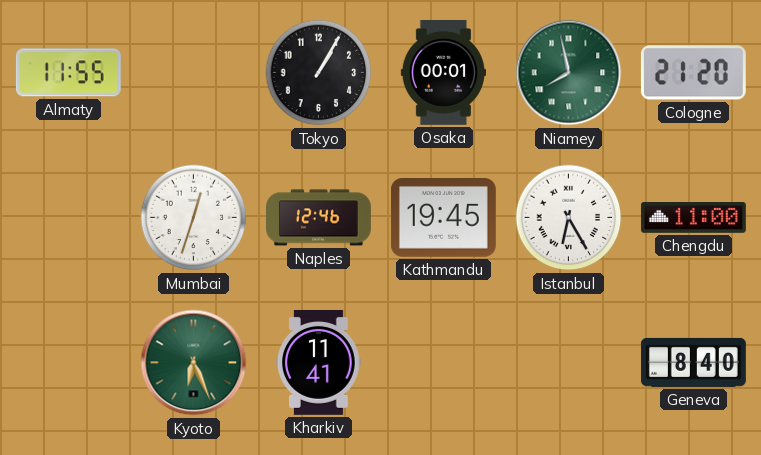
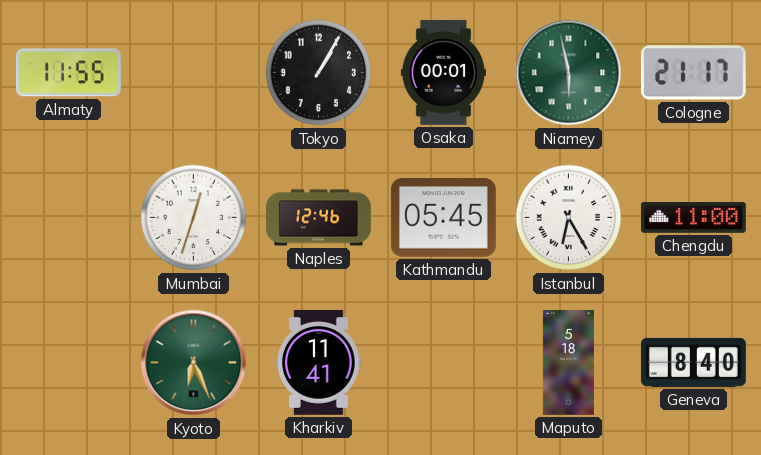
Niamey: 7:58 -> 5:58 (569, 73)
Cologne: 21:20 -> 21:17 (693, 73)
Kathmandu: 19:45 -> 05:45 (443, 218)
Maputo: none -> 5:18 (568, 363)
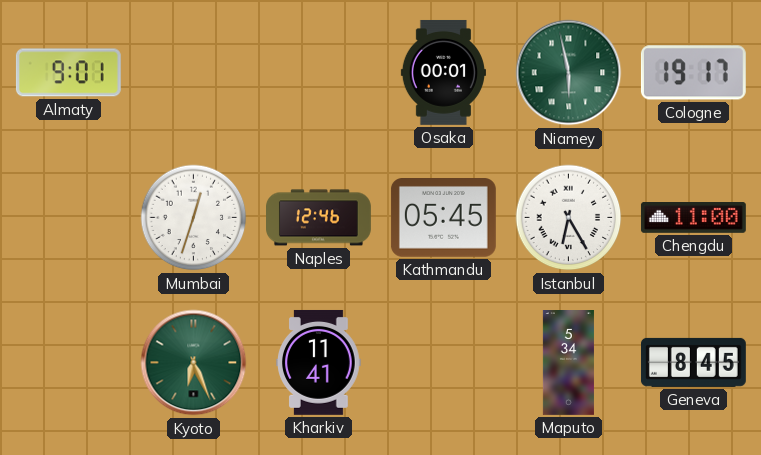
Almaty: 11:55 -> 9:01 (68, 73)
Tokyo: 1:05 -> none (319, 73)
Cologne: 21:17 -> 19:17 (693, 73)
Maputo: 5:18 -> 5:34 (568, 363)
Geneva: 8:40 -> 8:45 (693, 362)
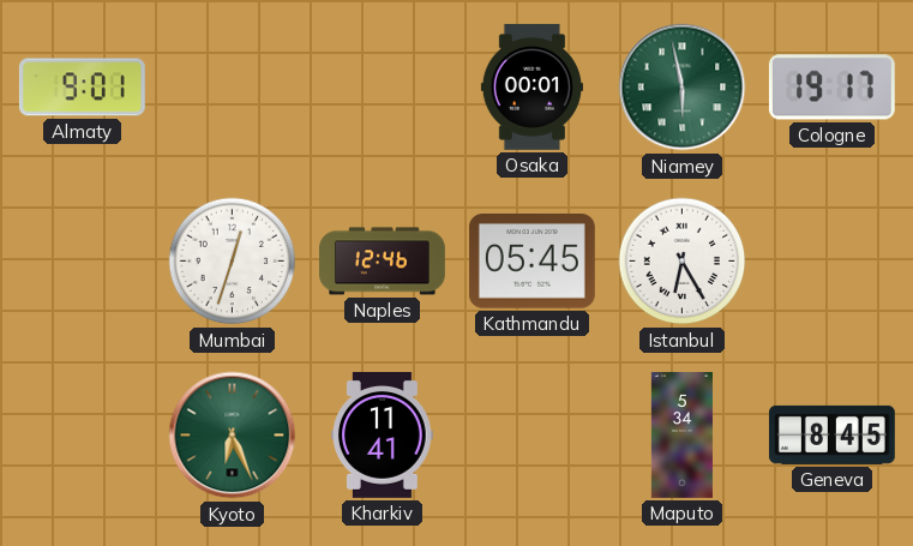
Chengdu: 11:00 -> none (693, 218)
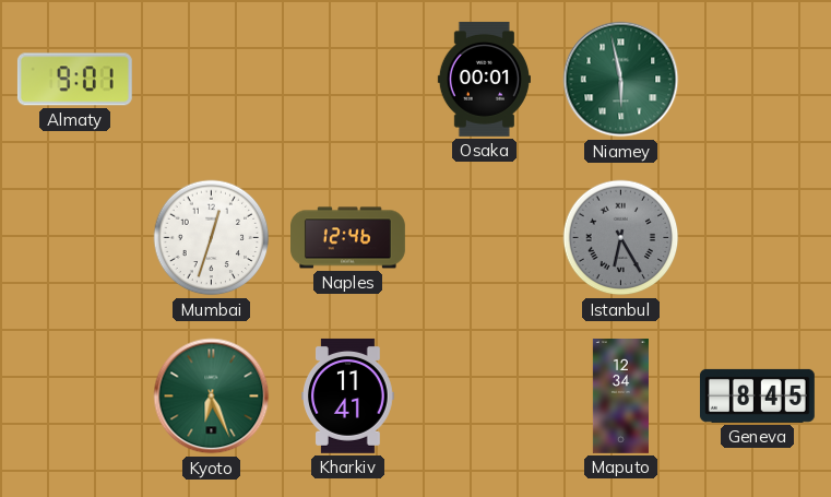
Cologne: 19:17 -> none (831, 88)
Kathmandu: 05:45 -> none (531, 262)
Istanbul dial: white -> grey (621, 238)
Maputo: 5:34 -> 12:34 (620, 397)
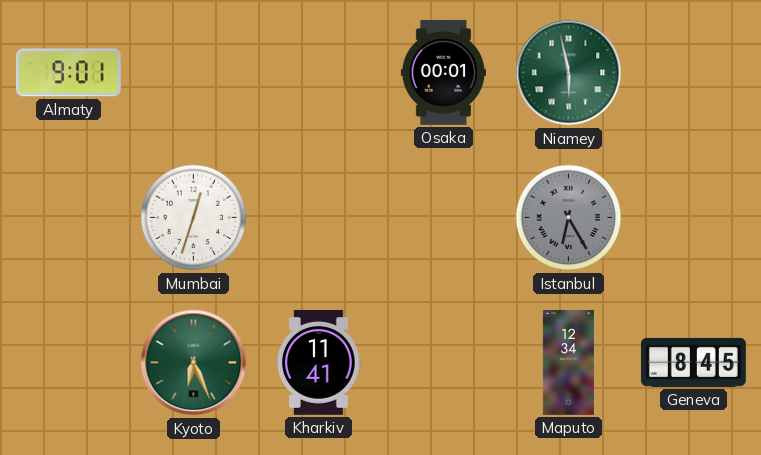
Naples: 12:46 -> none (348, 238)
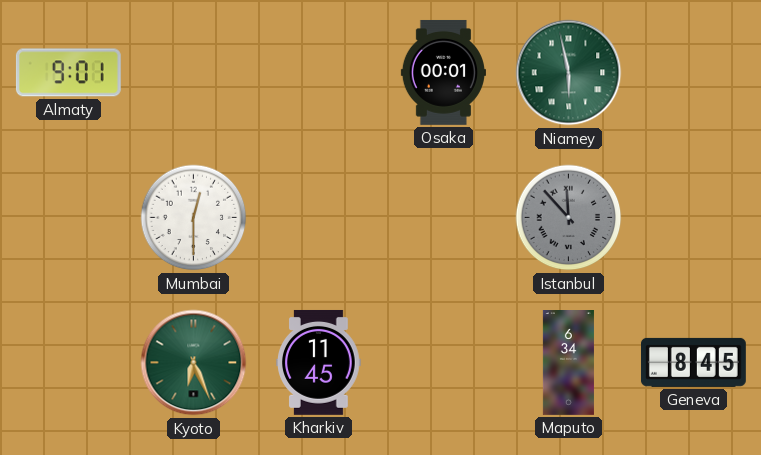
Mumbai: 12:33 -> 12:30 (194, 218)
Istanbul: 6:25 -> 11:53 (569, 218)
Kharkiv: 11:41 -> 11:45 (319, 362)
Maputo: 12:34 -> 6:34 (568, 363)
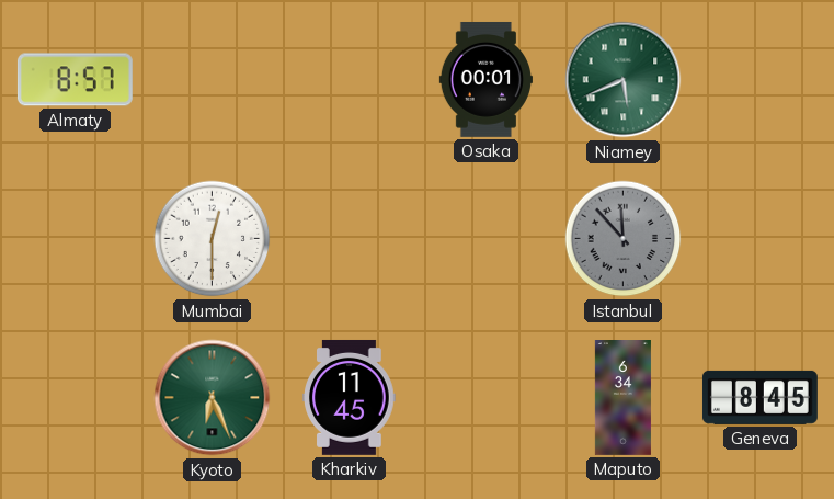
Almaty: 9:01 -> 8:57 (75, 80)
Niamey: 5:58 -> 5:41 (624, 80)
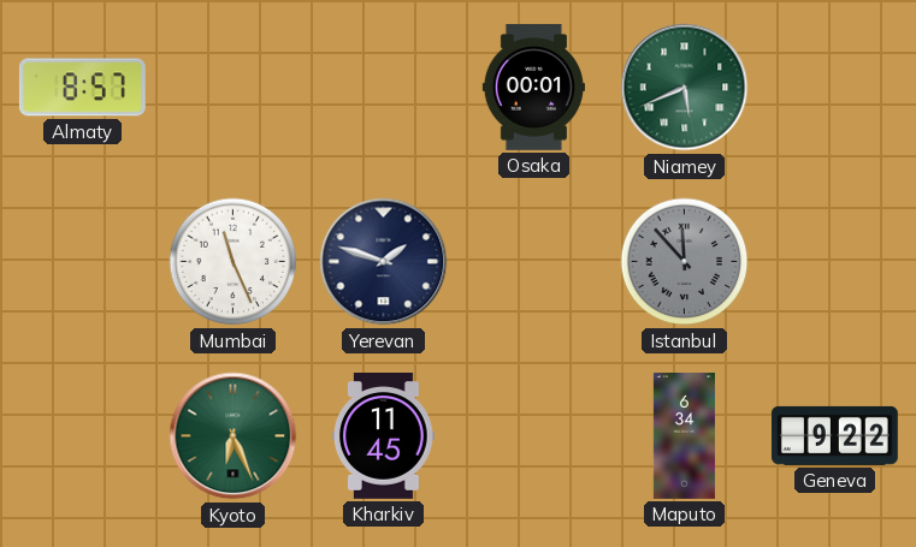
Mumbai: 12:30 -> 11:26 (234, 262)
Yerevan: none -> 1:48 (384, 262)
Geneva: 8:45 -> 9:22 (834, 435)
